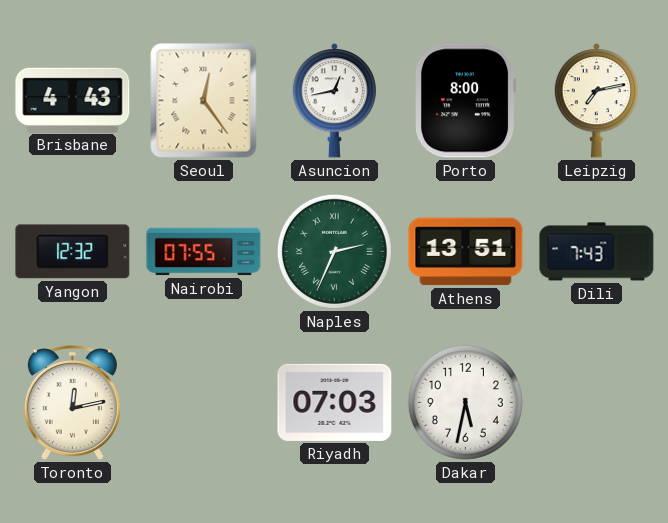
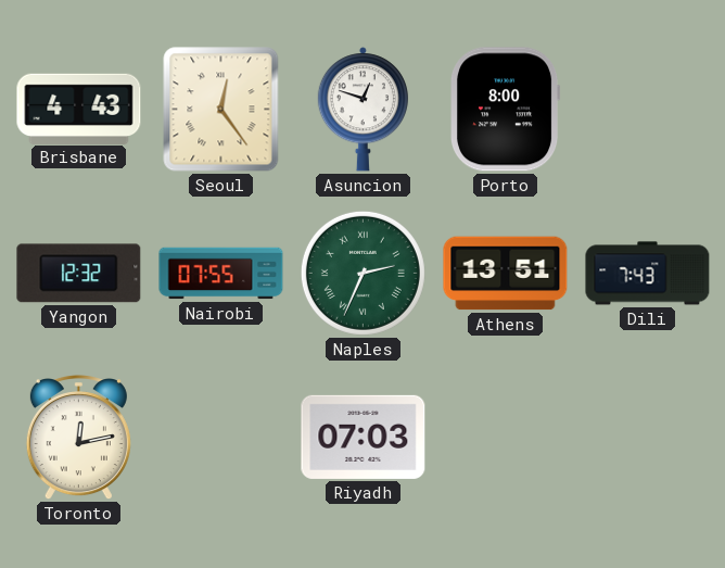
Asuncion: 12:43 -> 12:48 (362, 110)
Leipzig: 7:13 -> none (596, 101)
Dakar: 5:32 -> none (465, 402)
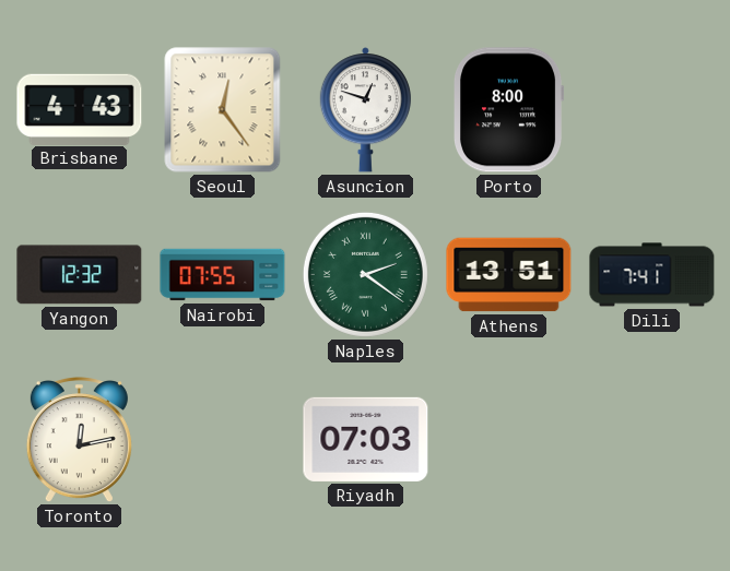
Naples: 2:34 -> 2:21 (365, 274)
Dili: 7:43 -> 7:41 (652, 275)
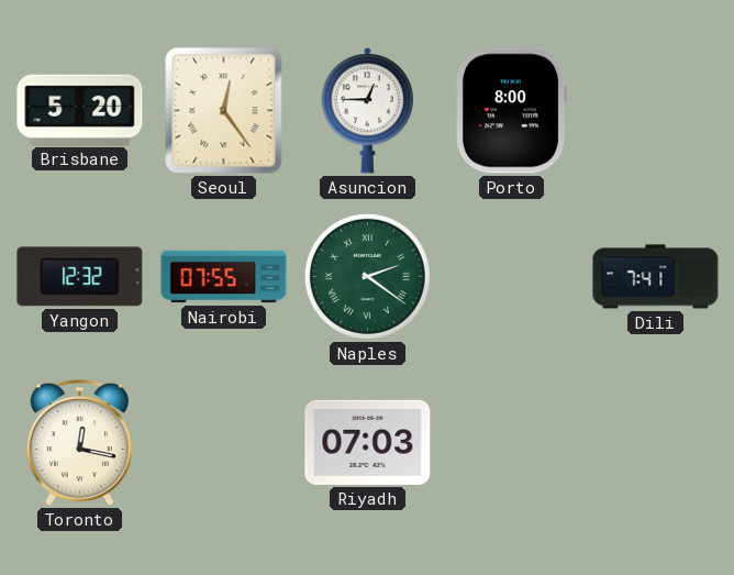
Brisbane: 4:43 -> 5:20 (80, 110)
Asuncion: 12:48 -> 12:45 (367, 111)
Athens: 13:51 -> none (509, 275)
Toronto: 12:13 -> 12:17 (79, 444)
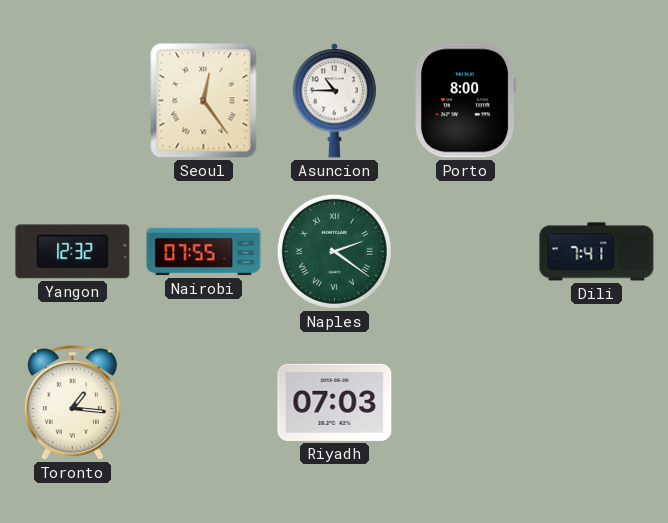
Brisbane: 5:20 -> none (80, 110)
Asuncion: 12:45 -> 10:45 (334, 101)
Toronto: 12:17 -> 1:16 (72, 404)
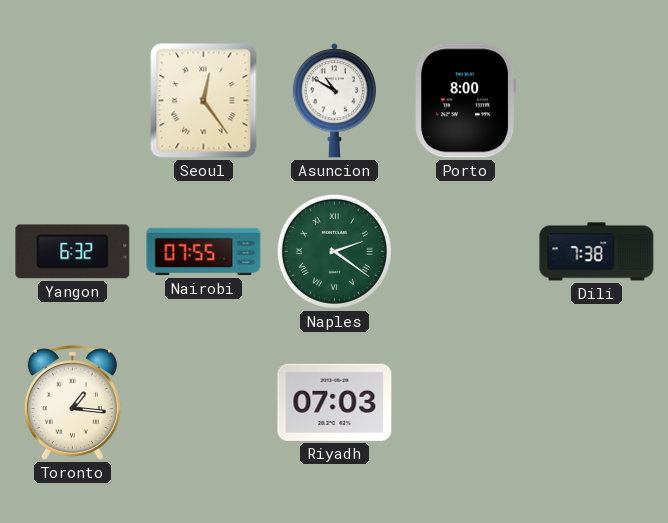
Asuncion: 10:45 -> 10:50 (334, 101)
Yangon: 12:32 -> 6:32 (73, 252)
Dili: 7:41 -> 7:38 (597, 252)
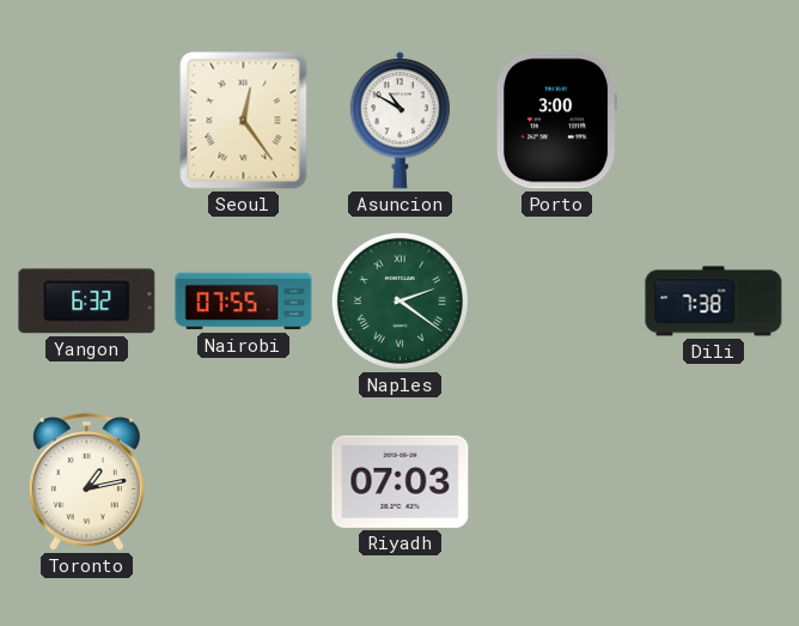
Porto: 8:00 -> 3:00 (557, 121)
Toronto: 1:16 -> 1:13 (86, 484)
